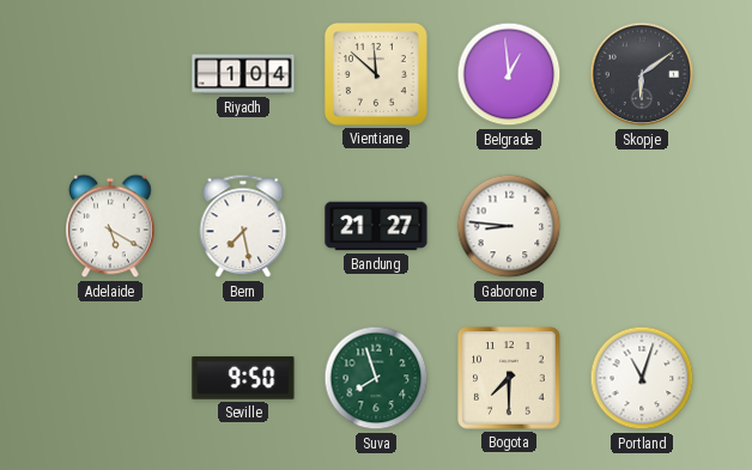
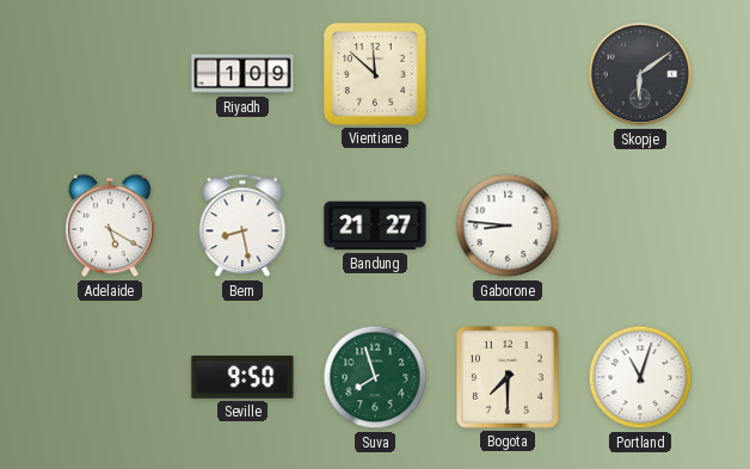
Riyadh: 1:04 -> 1:09 (242, 74)
Belgrade: 12:59 -> none (509, 74)
Bern: 7:28 -> 8:28 (242, 226)
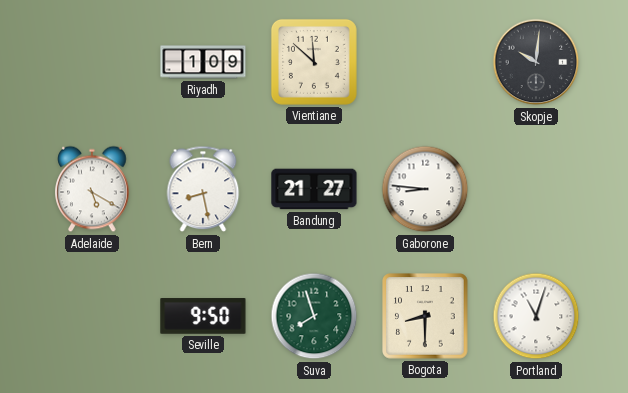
Skopje: 6:09 -> 10:01 (536, 62)
Bogota: 7:30 -> 8:30 (425, 316)
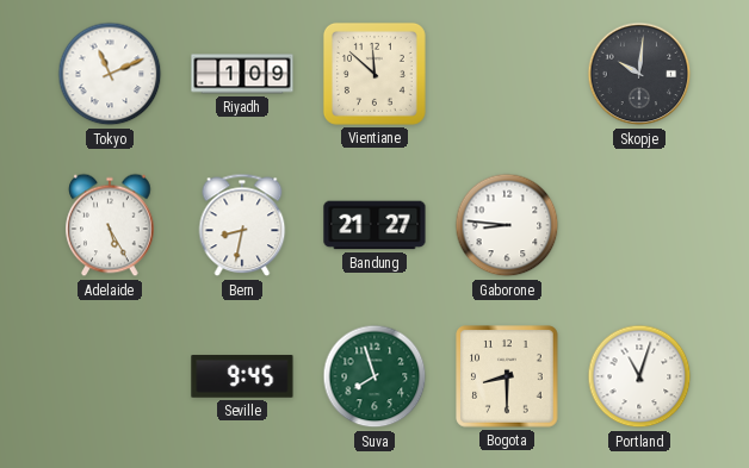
Tokyo: none -> 11:11 (110, 74)
Adelaide: 5:20 -> 5:25 (110, 225)
Bern: 8:28 -> 8:32 (242, 225)
Seville: 9:50 -> 9:45 (242, 376)
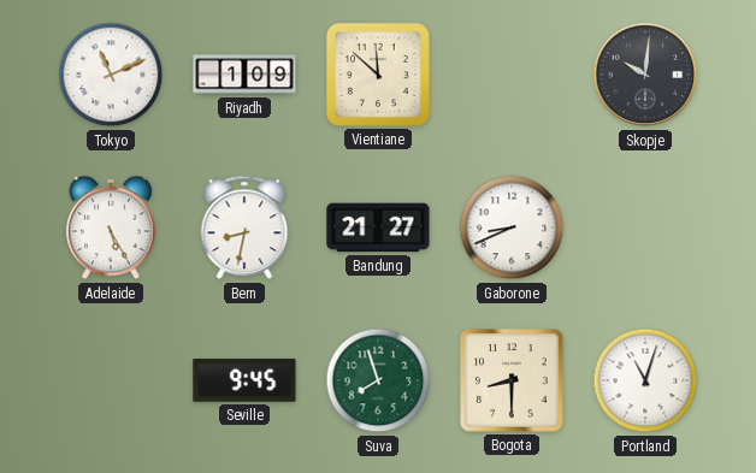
Gaborone: 8:46 -> 8:41 (512, 227)
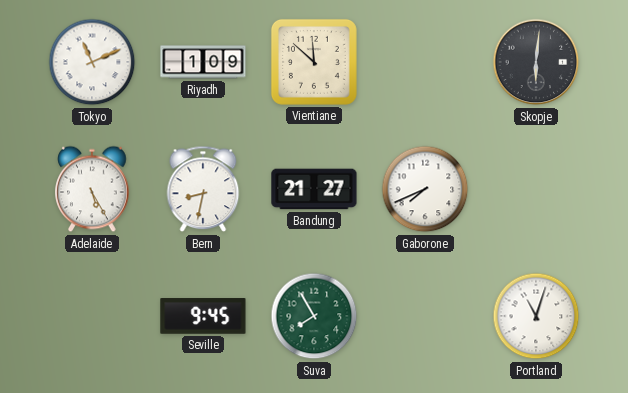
Skopje: 10:01 -> 6:01 (536, 62)
Gaborone: 8:41 -> 7:41 (425, 189)
Suva: 7:57 -> 7:55 (314, 316)
Bogota: 8:30 -> none (512, 380)
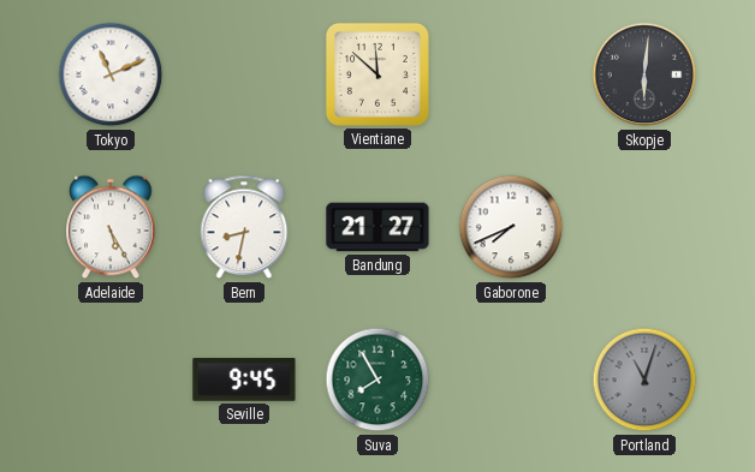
Riyadh: 1:09 -> none (203, 62)
Portland dial: white -> grey (644, 380)
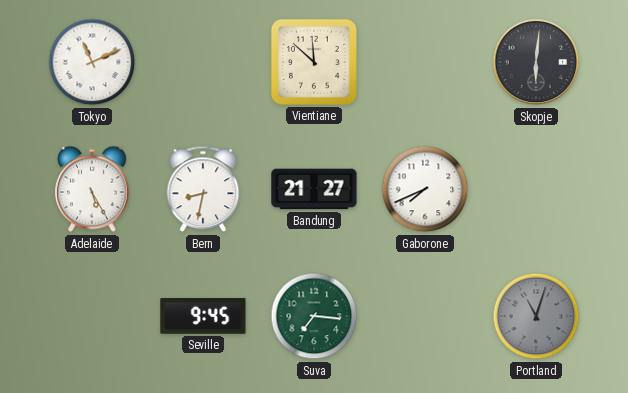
Suva: 7:55 -> 7:16 (314, 316)
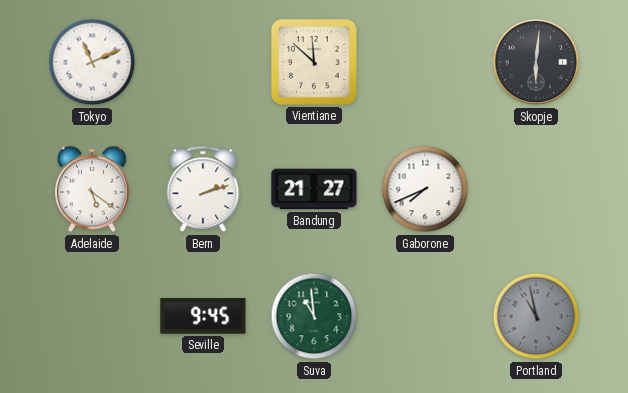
Adelaide: 5:25 -> 5:21 (92, 189)
Bern: 8:32 -> 2:12 (203, 189)
Suva: 7:16 -> 10:59 (314, 316)
Portland: 11:03 -> 10:58 (536, 316)
